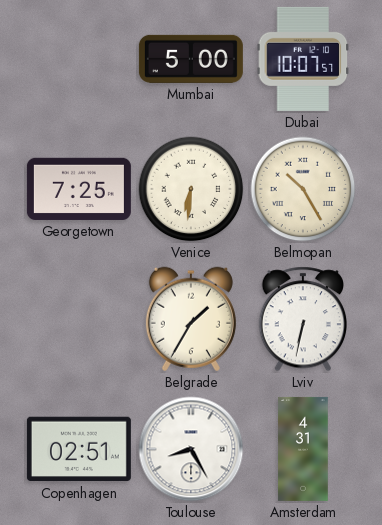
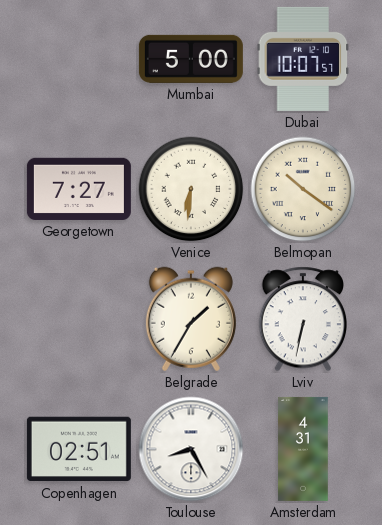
Georgetown: 7:25 -> 7:27 (79, 189)
Belmopan: 10:25 -> 10:21 (303, 189)
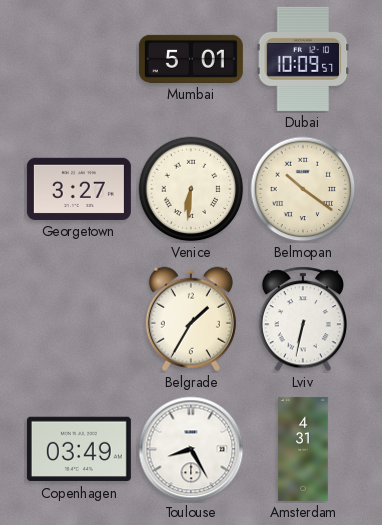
Mumbai: 5:00 -> 5:01 (191, 59)
Dubai: 10:07 -> 10:09 (303, 59)
Georgetown: 7:27 -> 3:27 (79, 189)
Copenhagen: 02:51 -> 03:49 (79, 449)
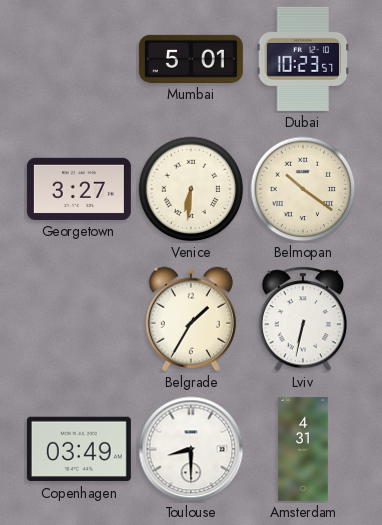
Dubai: 10:09 -> 10:23 (303, 59)
Toulouse: 8:25 -> 8:30 (191, 449)
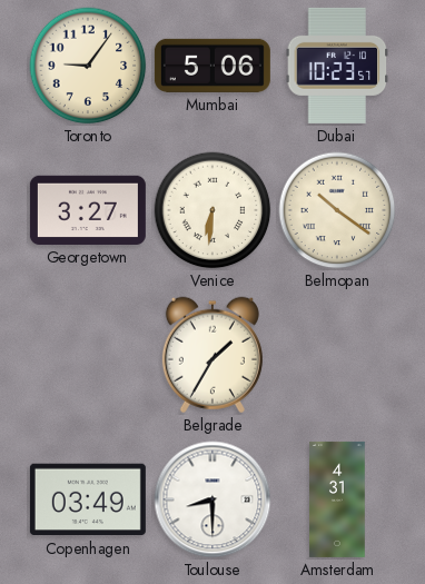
Toronto: none -> 9:06 (88, 66)
Mumbai: 5:01 -> 5:06 (212, 66)
Lviv: 6:32 -> none (302, 319)
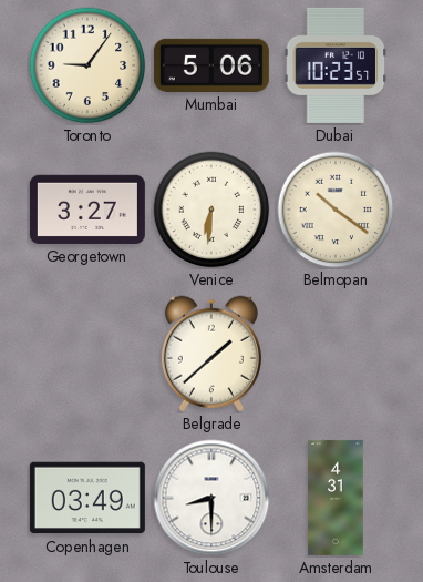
Belgrade: 1:35 -> 1:38 (211, 354)
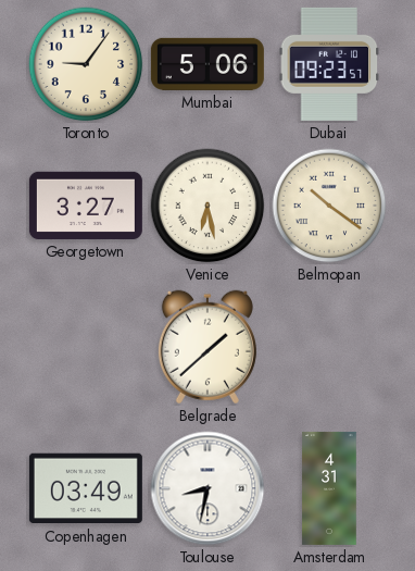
Dubai: 10:23 -> 09:23 (329, 64)
Venice: 6:31 -> 6:28 (207, 206)
Toulouse: 8:30 -> 8:32 (207, 488)
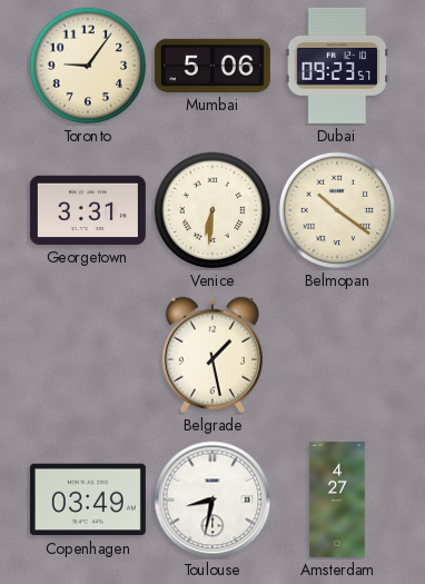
Georgetown: 3:27 -> 3:31 (88, 210)
Venice: 6:28 -> 6:31 (212, 210)
Belgrade: 1:38 -> 1:28 (212, 355)
Amsterdam: 4:31 -> 4:27 (337, 499)
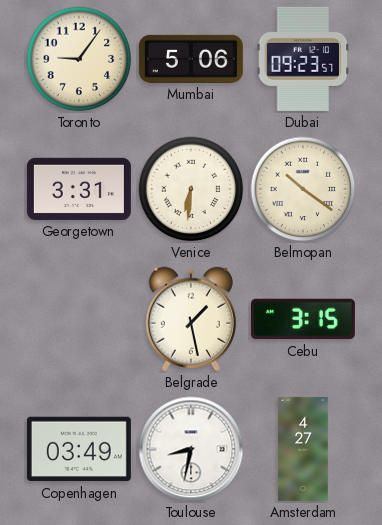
Cebu: none -> 3:15 (303, 319)
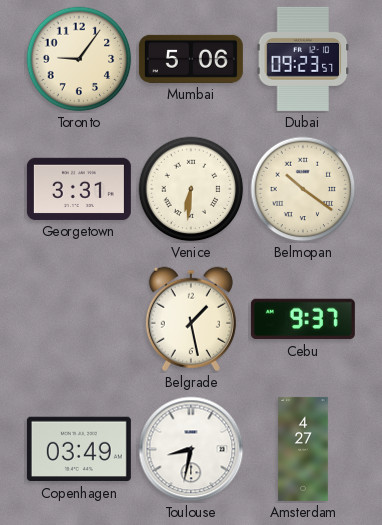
Cebu: 3:15 -> 9:37 (303, 319)
